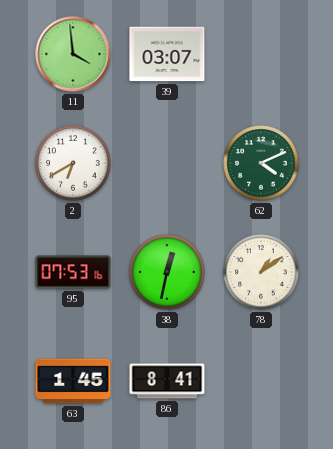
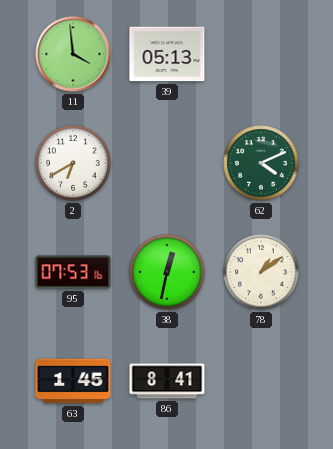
39: 03:07 -> 05:13 (167, 54)
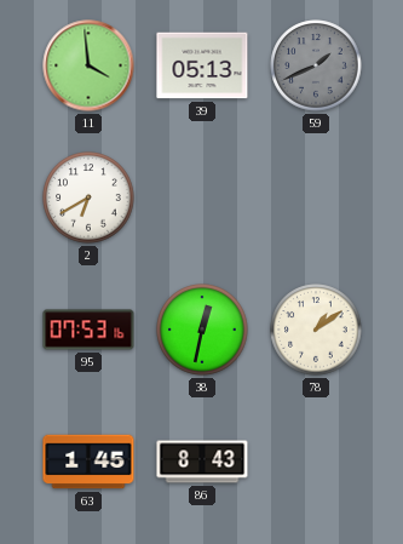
59: none -> 1:41 (316, 65)
62: 4:11 -> none (261, 163)
86: 8:41 -> 8:43 (202, 462)
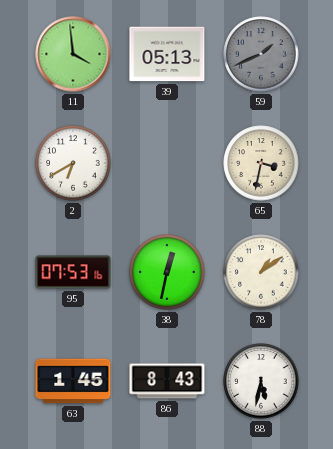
65: none -> 3:32 (261, 163)
88: none -> 5:32 (261, 381)
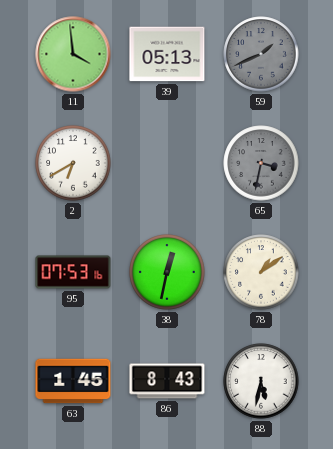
65 dial: cream -> grey (261, 163)
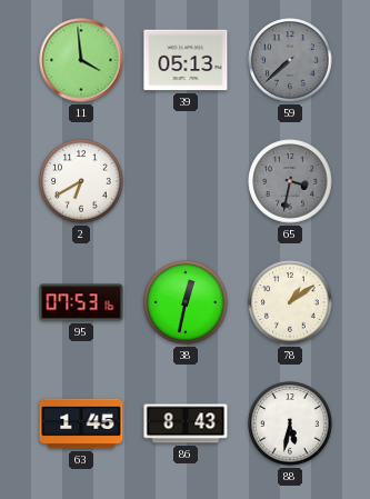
59: 1:41 -> 7:38 (290, 60)
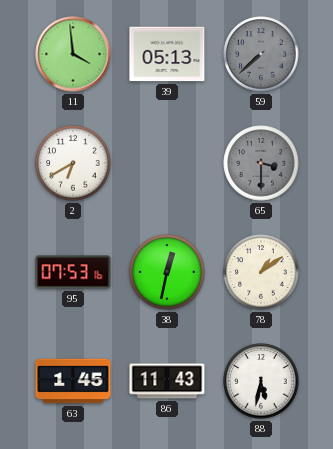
65: 3:32 -> 3:30 (261, 163)
86: 8:43 -> 11:43 (167, 381)
